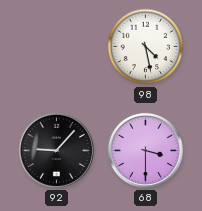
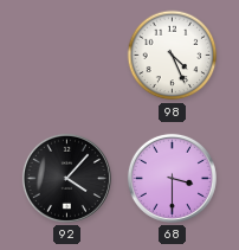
98: 4:28 -> 4:26 (173, 56)
92: 9:07 -> 4:07 (66, 178)
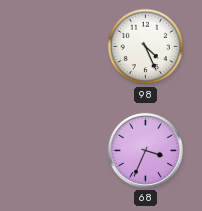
92: 4:07 -> none (66, 178)
68: 3:30 -> 3:34 (145, 150)
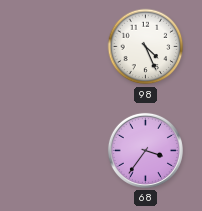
68: 3:34 -> 3:36 (145, 150)
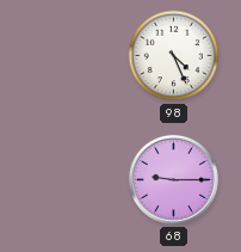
68: 3:36 -> 9:15 (173, 179)
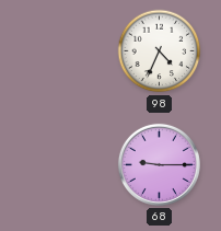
98: 4:26 -> 4:34 (160, 51)
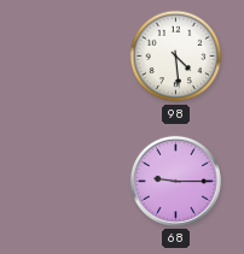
98: 4:34 -> 4:29 (176, 57)
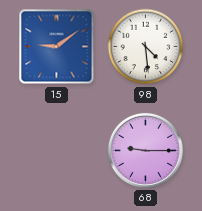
15: none -> 9:09 (57, 47)
